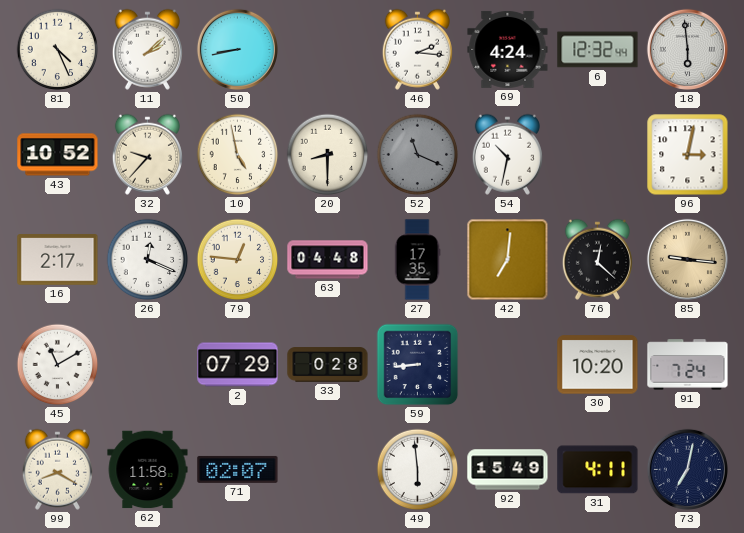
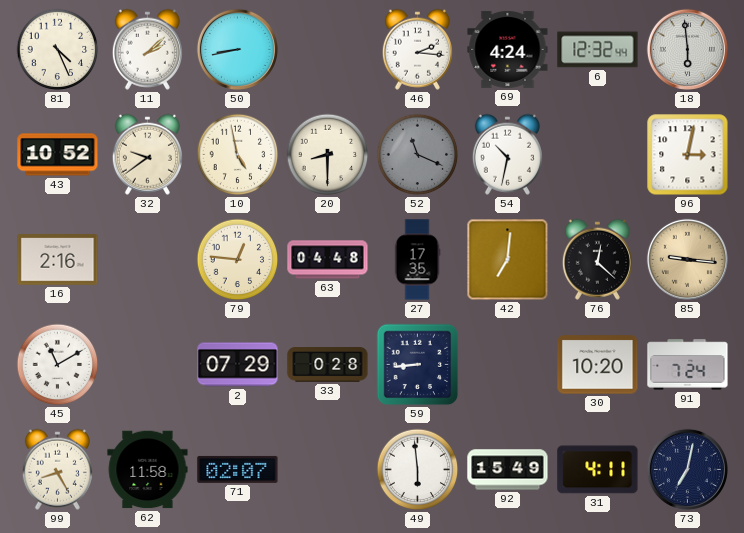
32: 9:37 -> 9:39 (147, 154)
16: 2:17 -> 2:16 (58, 260)
26: 12:19 -> none (148, 260)
99: 8:20 -> 8:25 (57, 469)
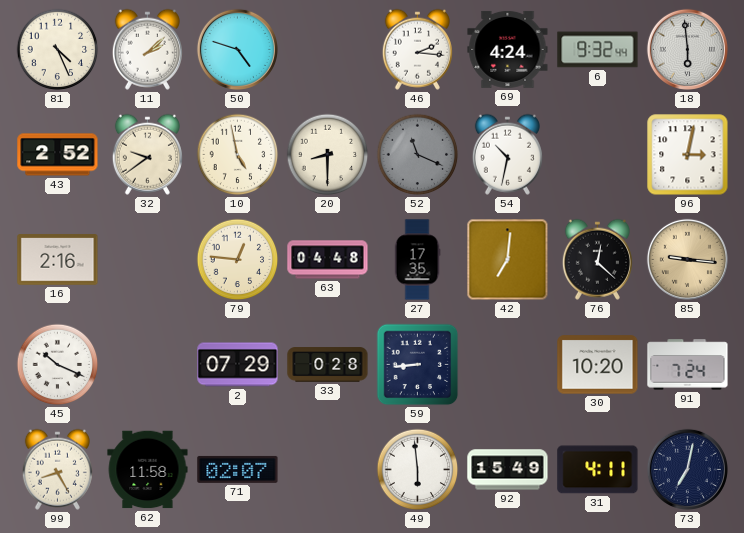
50: 8:43 -> 4:48 (237, 49)
6: 12:32 -> 9:32 (598, 50)
43: 10:52 -> 2:52 (58, 155)
45: 11:10 -> 10:19 (58, 365)
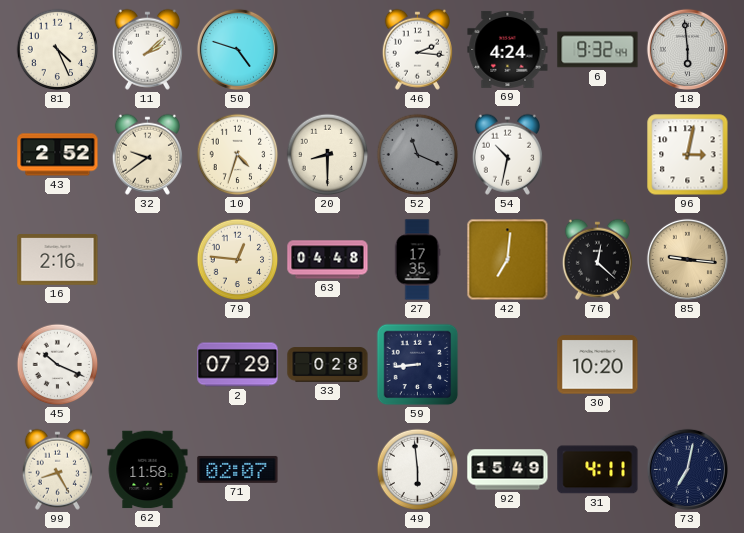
10: 4:58 -> 4:33 (238, 155)
91: 7:24 -> none (688, 365)
